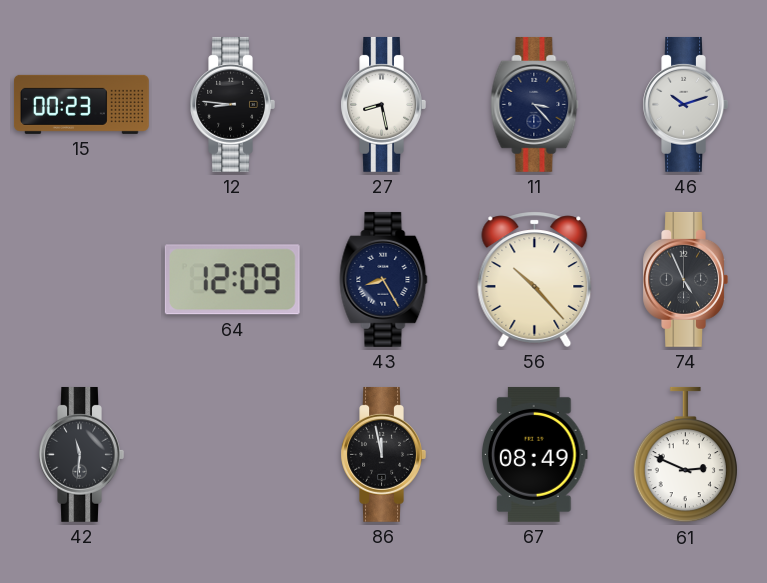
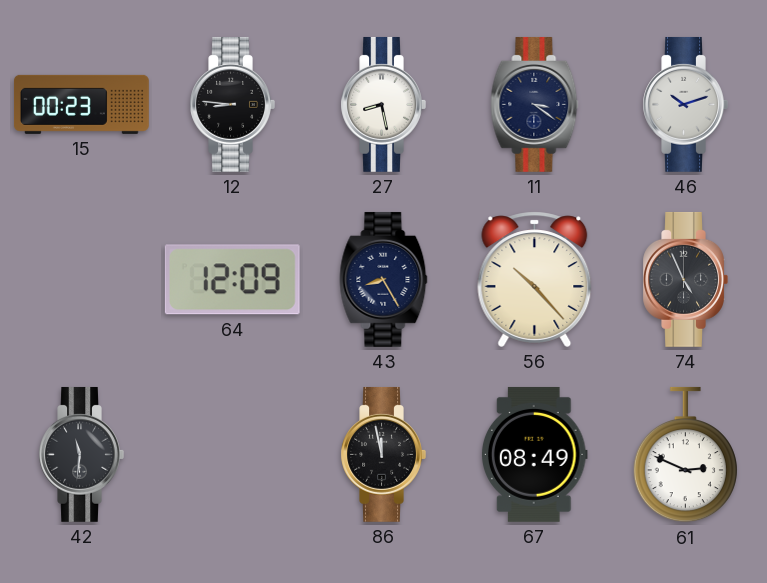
11: 3:23 -> 3:21 (535, 104)
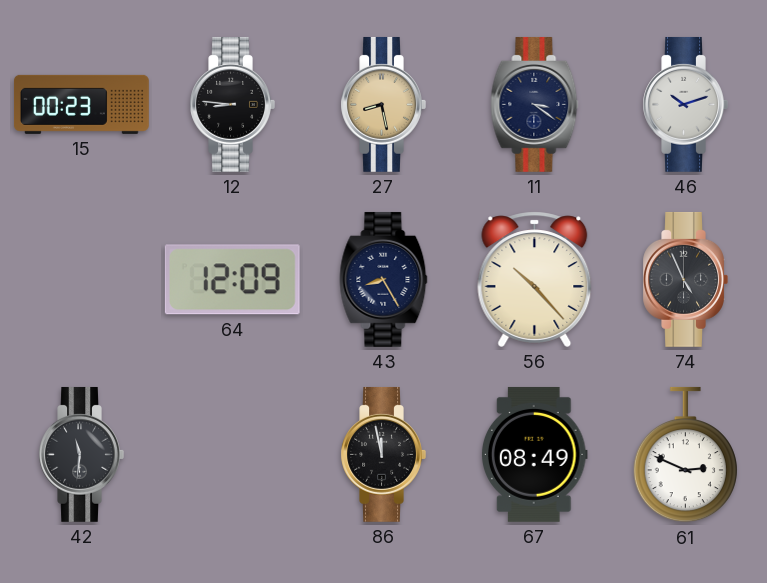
27 dial: white -> champagne (383, 104)
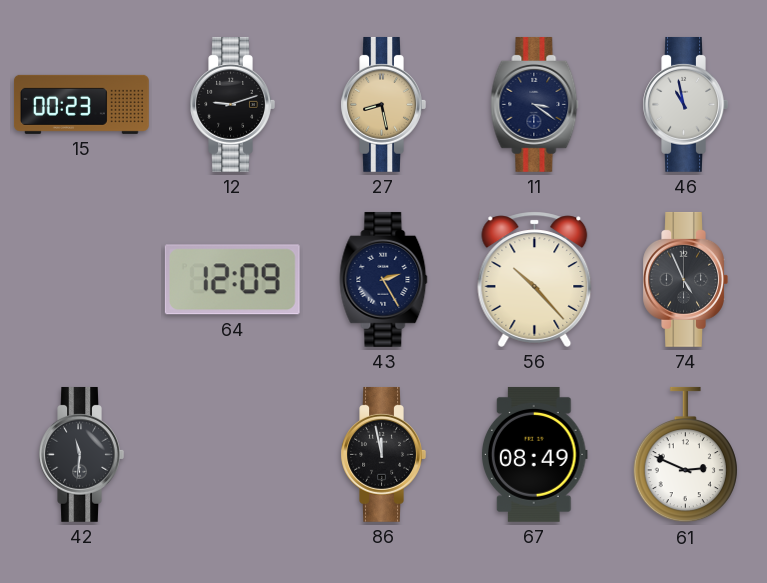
12: 8:46 -> 9:12 (232, 104)
46: 10:12 -> 10:58 (685, 104)
43: 8:25 -> 2:25 (384, 279)
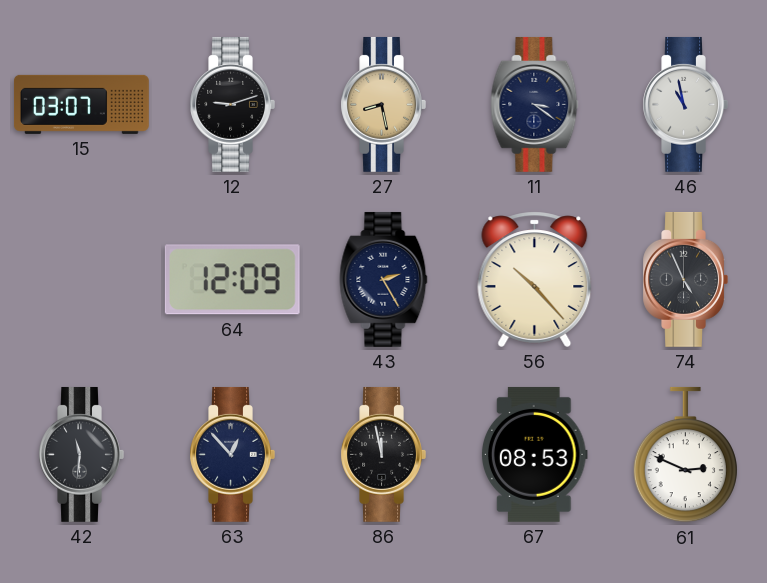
15: 00:23 -> 03:07 (81, 104)
63: none -> 12:53 (232, 454)
67: 08:49 -> 08:53 (535, 454)
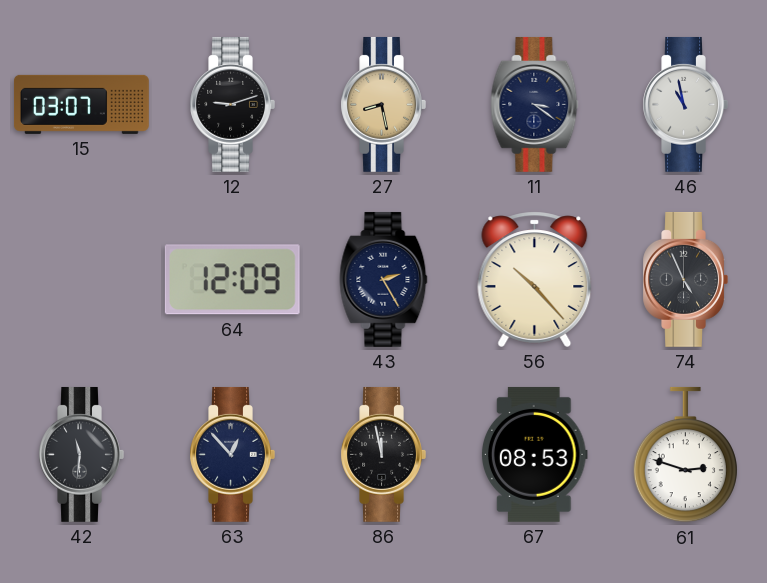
61: 2:49 -> 2:48 (685, 455)
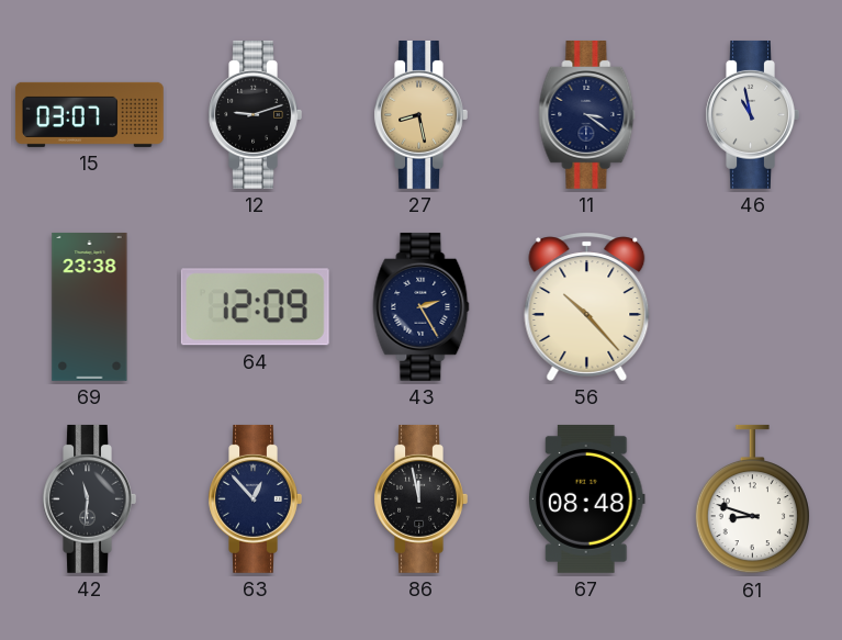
69: none -> 23:38 (90, 306)
74: 4:56 -> none (685, 279)
67: 08:53 -> 08:48 (587, 498)
61: 2:48 -> 8:48 (752, 499)
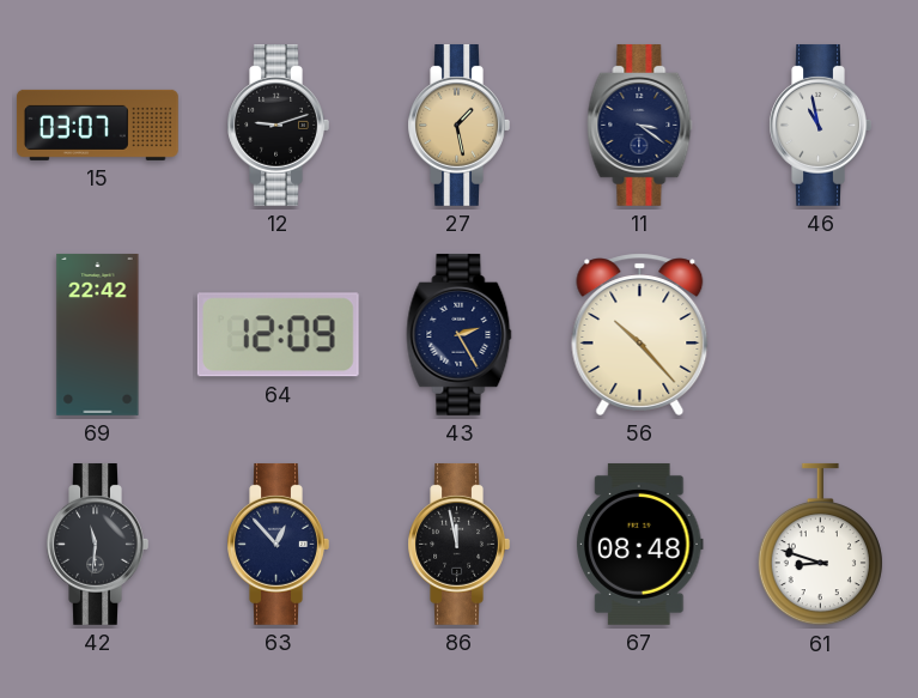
27: 8:28 -> 1:28 (458, 125)
69: 23:38 -> 22:42 (98, 334)
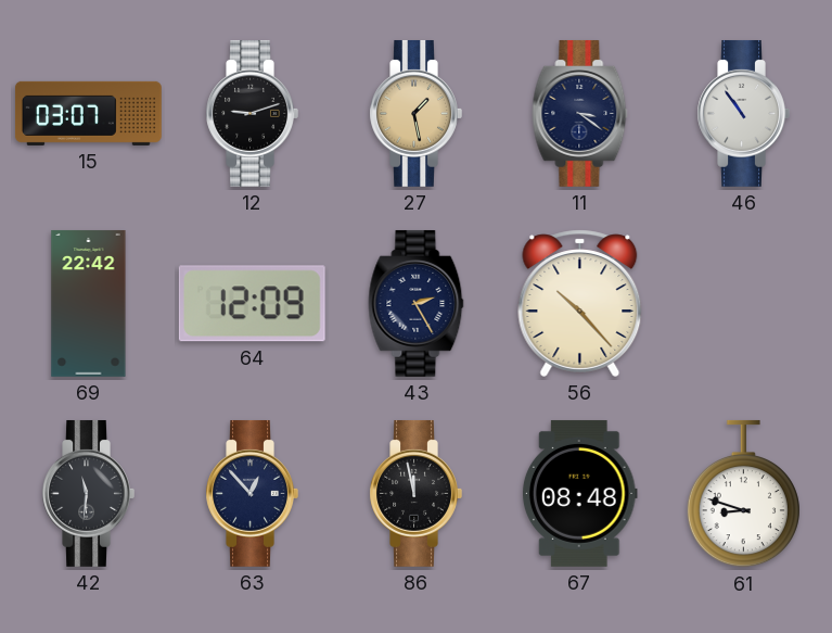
46: 10:58 -> 10:54 (743, 113)
